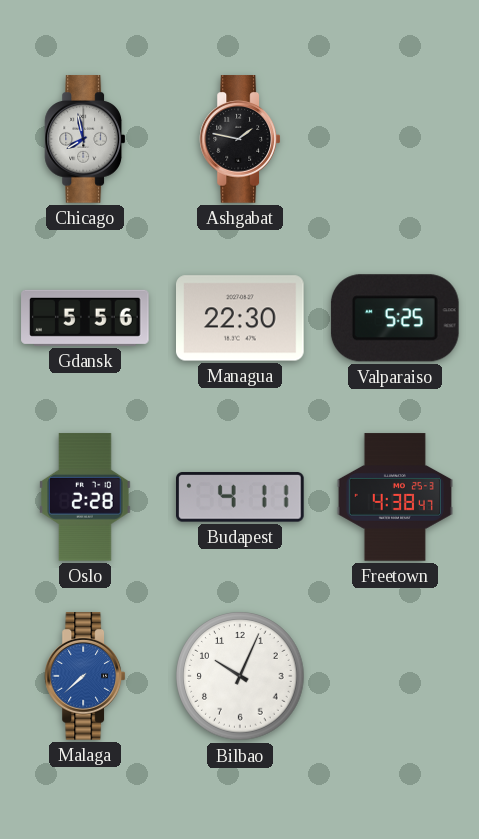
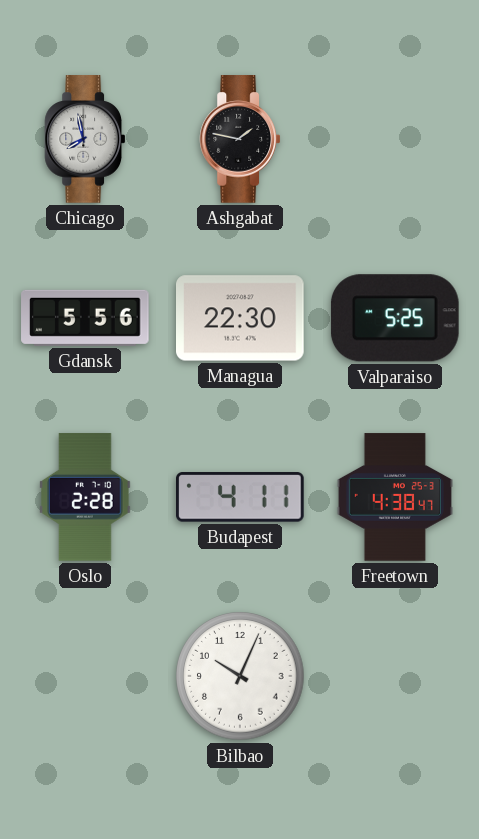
Malaga: 7:38 -> none (85, 676)
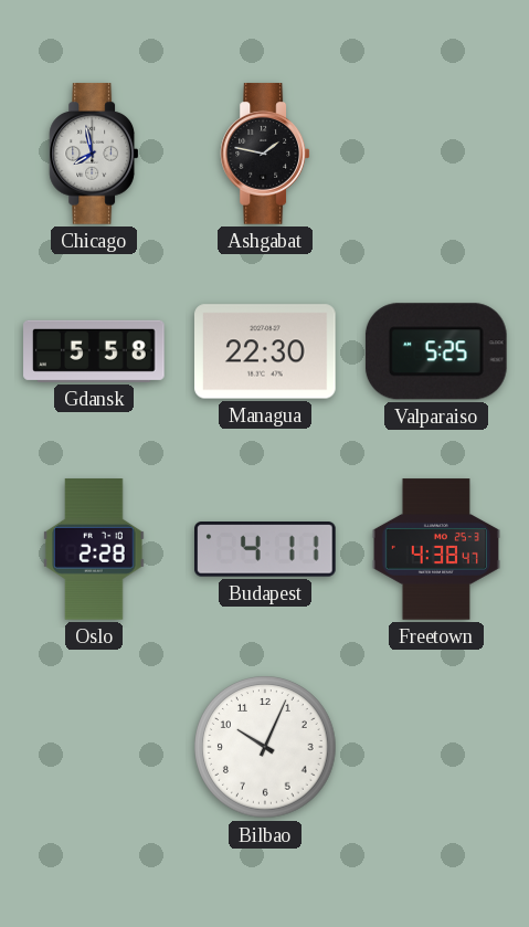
Gdansk: 5:56 -> 5:58 (94, 351)
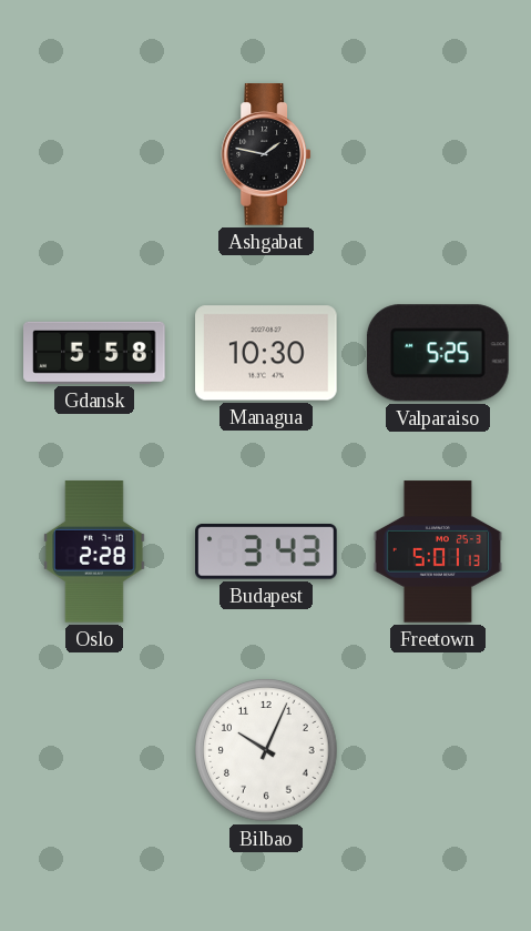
Chicago: 7:58 -> none (94, 154)
Managua: 22:30 -> 10:30 (266, 353)
Budapest: 4:11 -> 3:43 (267, 551)
Freetown: 4:38 -> 5:01 (438, 551)
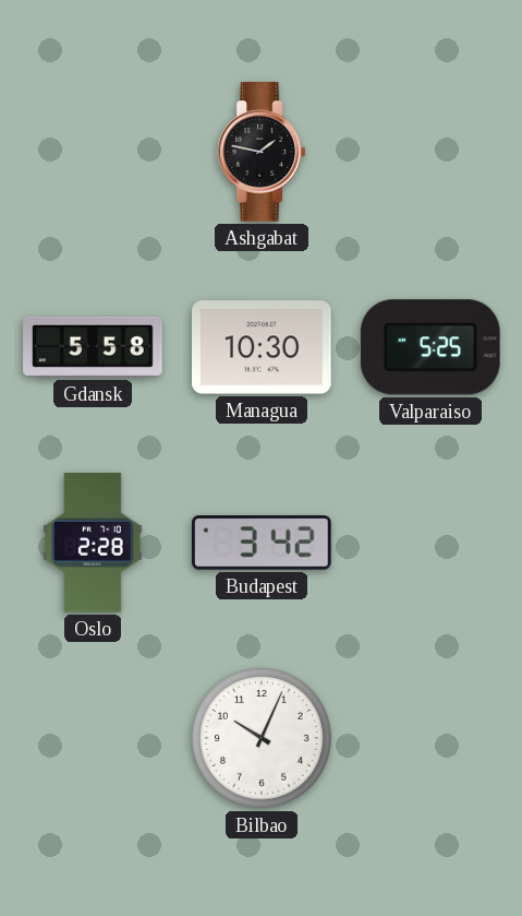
Budapest: 3:43 -> 3:42 (263, 543)
Freetown: 5:01 -> none (438, 551)
